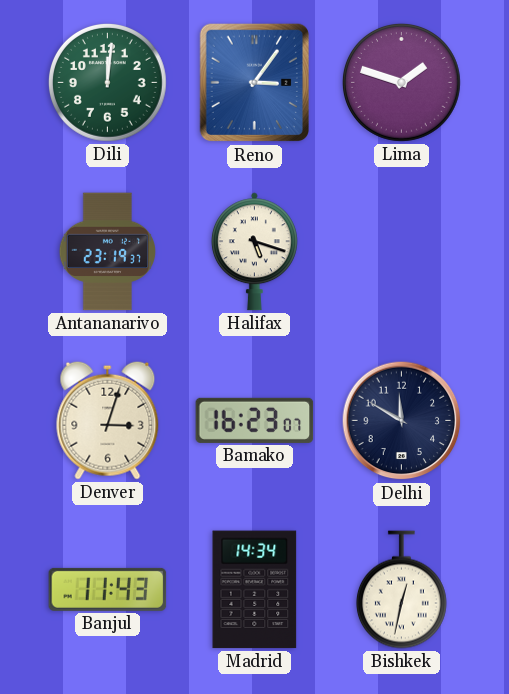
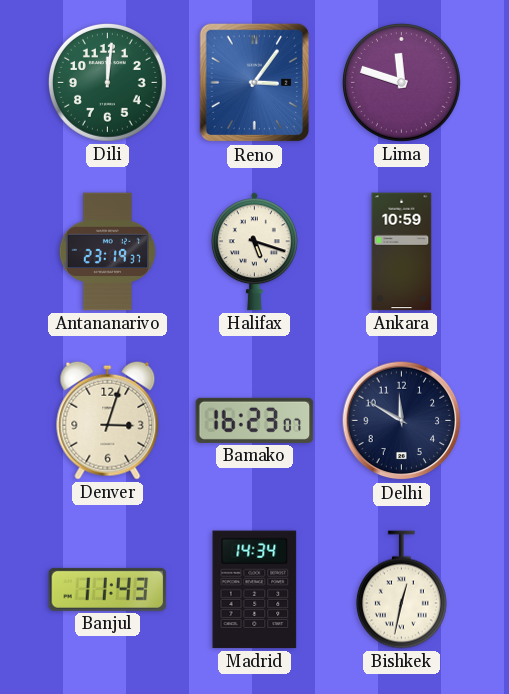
Lima: 1:48 -> 11:48 (401, 82)
Ankara: none -> 10:59 (402, 252)
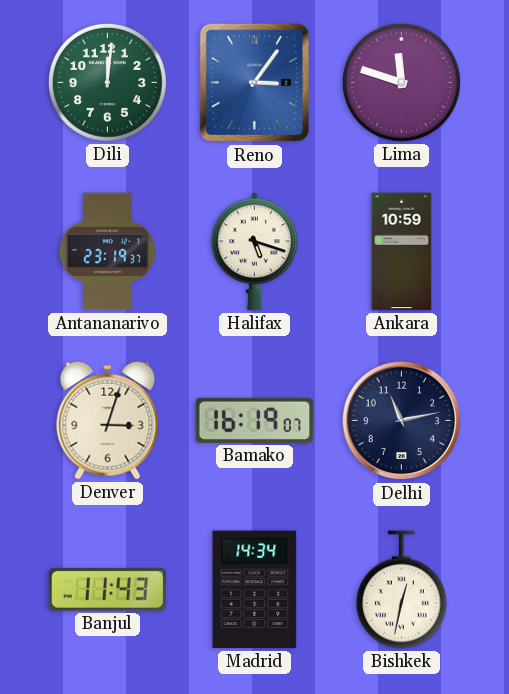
Bamako: 16:23 -> 16:19 (255, 420)
Delhi: 11:50 -> 11:13 (402, 421)
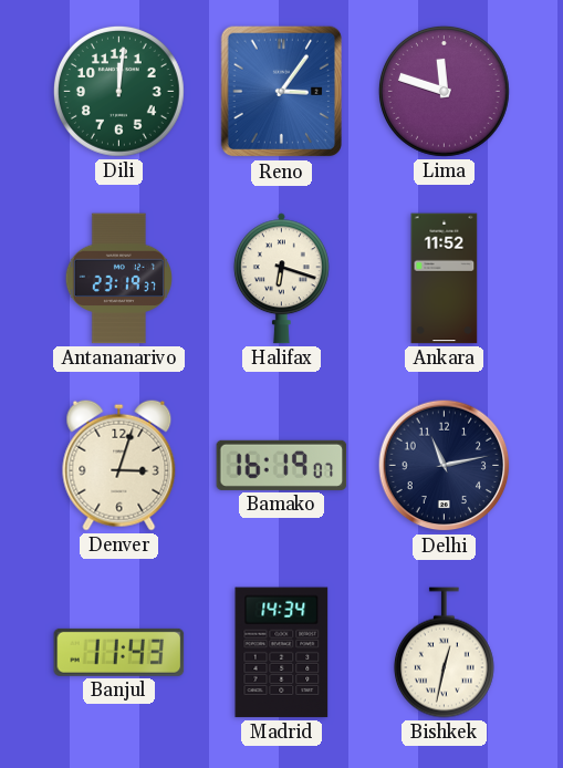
Halifax: 5:18 -> 6:18 (281, 279)
Ankara: 10:59 -> 11:52 (445, 279)
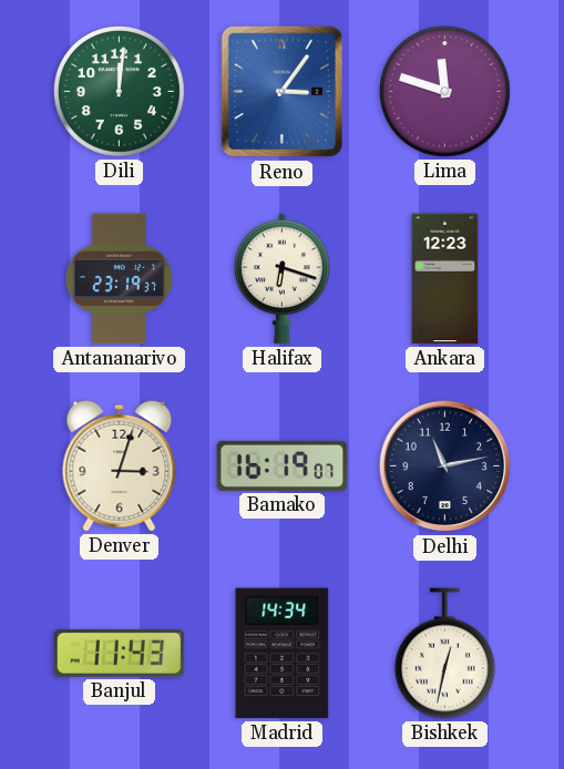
Ankara: 11:52 -> 12:23 (445, 279)
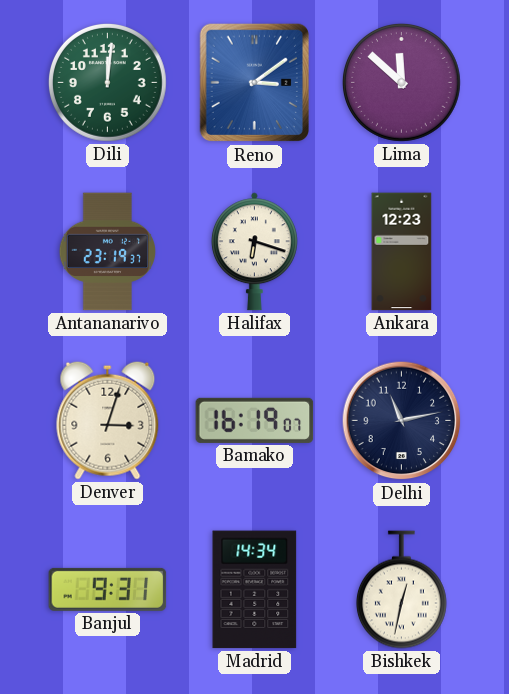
Reno: 3:06 -> 3:09 (254, 83)
Lima: 11:48 -> 11:52 (401, 82)
Banjul: 11:43 -> 9:31 (108, 589)
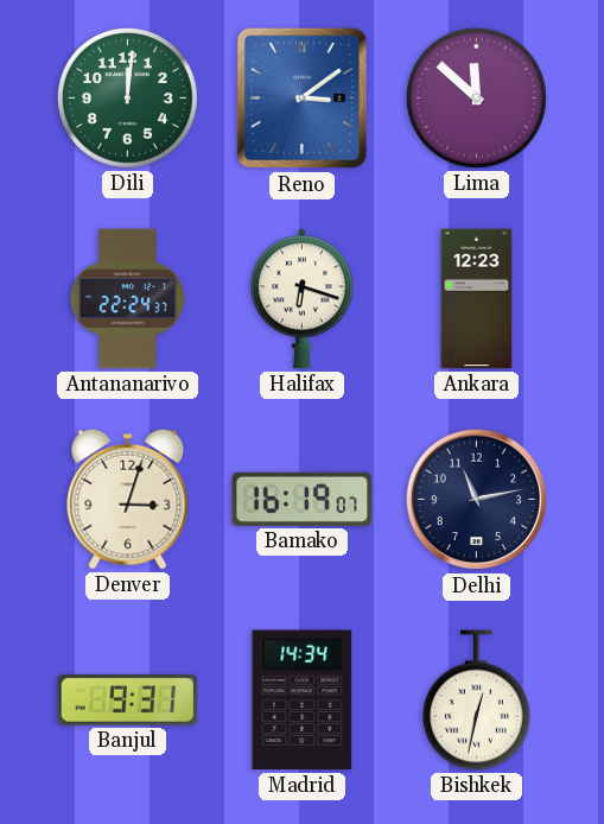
Antananarivo: 23:19 -> 22:24 (127, 299)
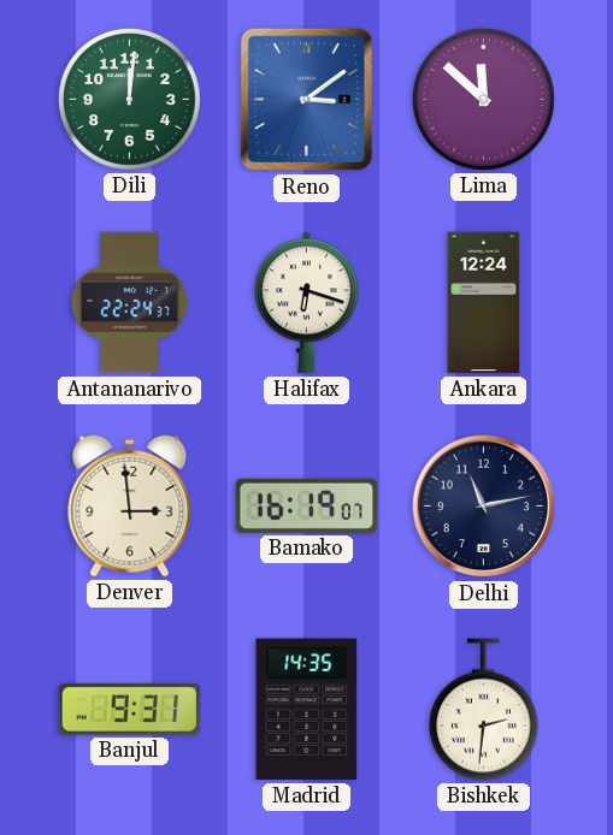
Ankara: 12:23 -> 12:24 (484, 303)
Denver: 3:03 -> 2:59 (130, 505)
Madrid: 14:34 -> 14:35 (307, 710)
Bishkek: 12:32 -> 2:31 (483, 710)
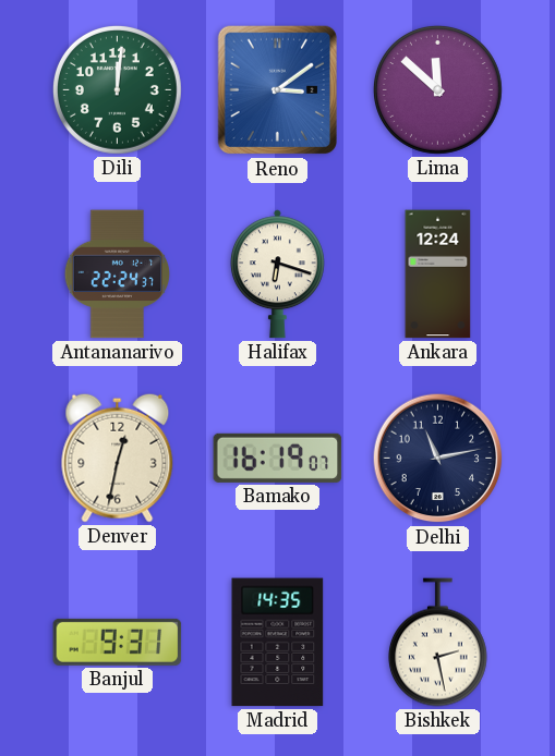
Denver: 2:59 -> 12:32 (118, 458)
Bishkek: 2:31 -> 2:28 (437, 643)
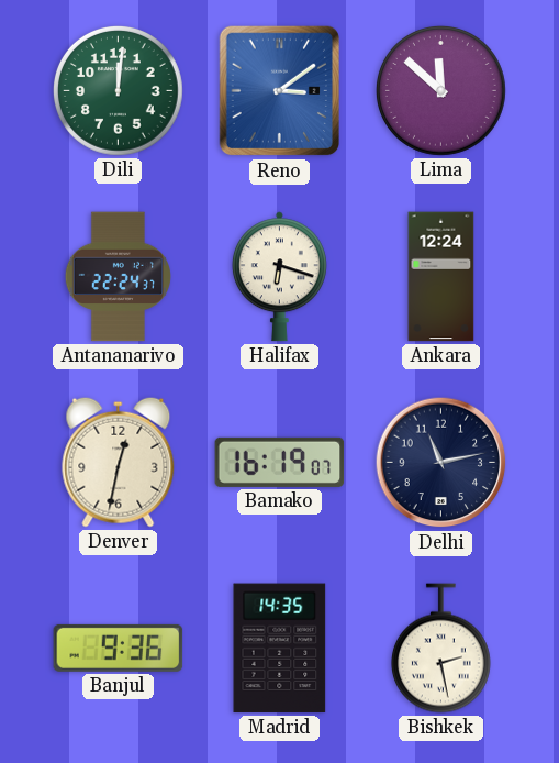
Banjul: 9:31 -> 9:36 (119, 648)
